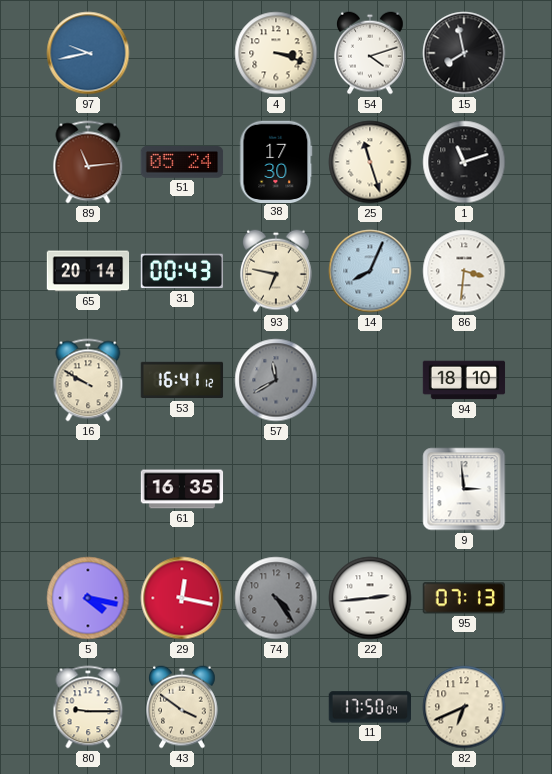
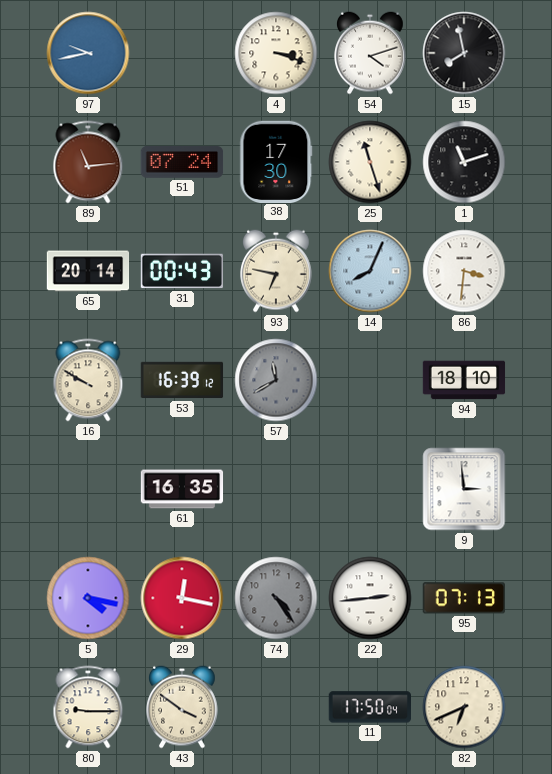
51: 05:24 -> 07:24 (182, 162)
53: 16:41 -> 16:39 (182, 380)
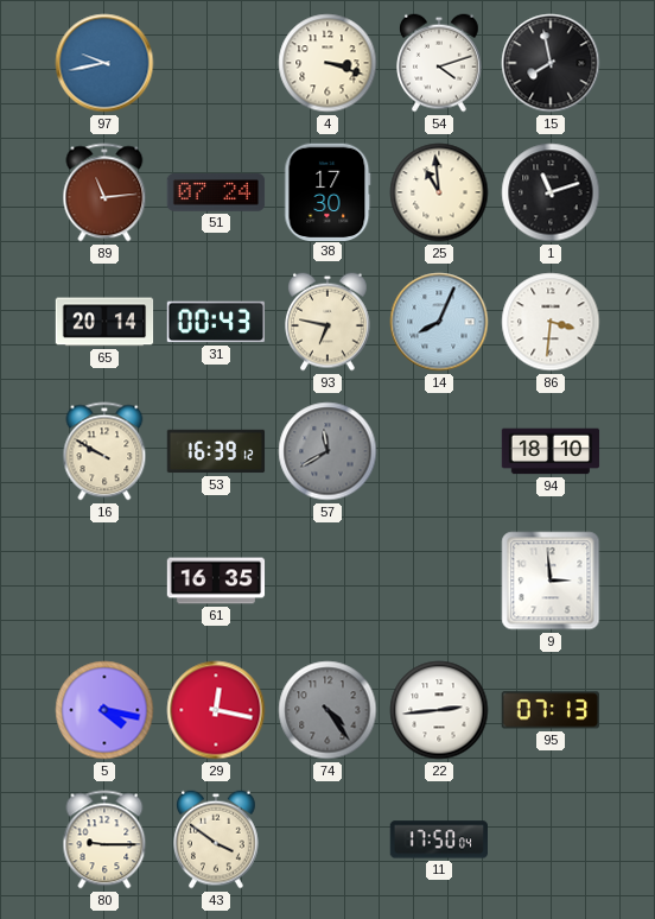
25: 11:27 -> 10:59 (439, 192)
82: 6:41 -> none (464, 707)
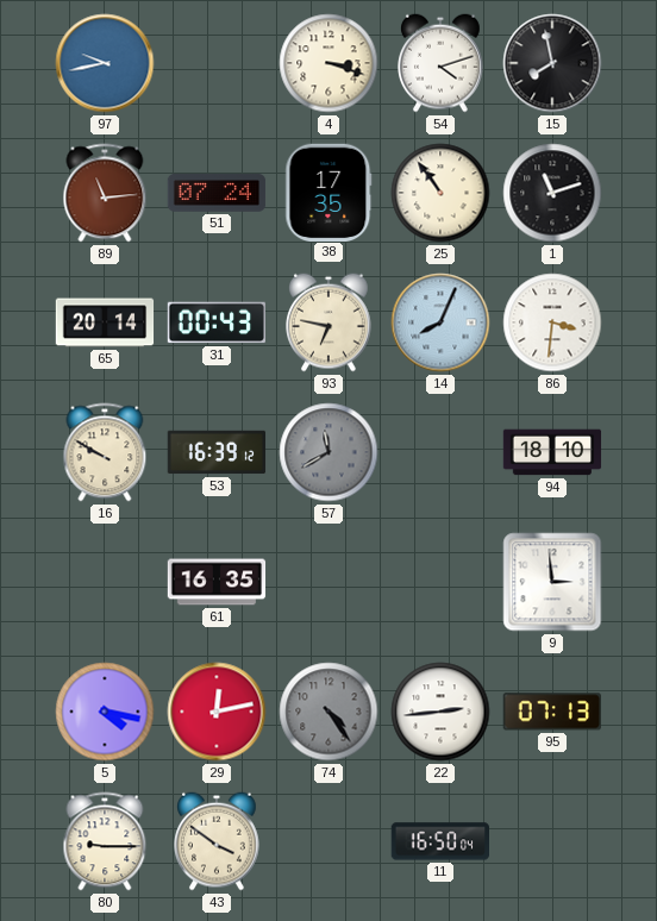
38: 17:30 -> 17:35 (328, 192)
25: 10:59 -> 10:54 (440, 193)
29: 12:17 -> 12:13 (217, 712)
11: 17:50 -> 16:50 (439, 841)
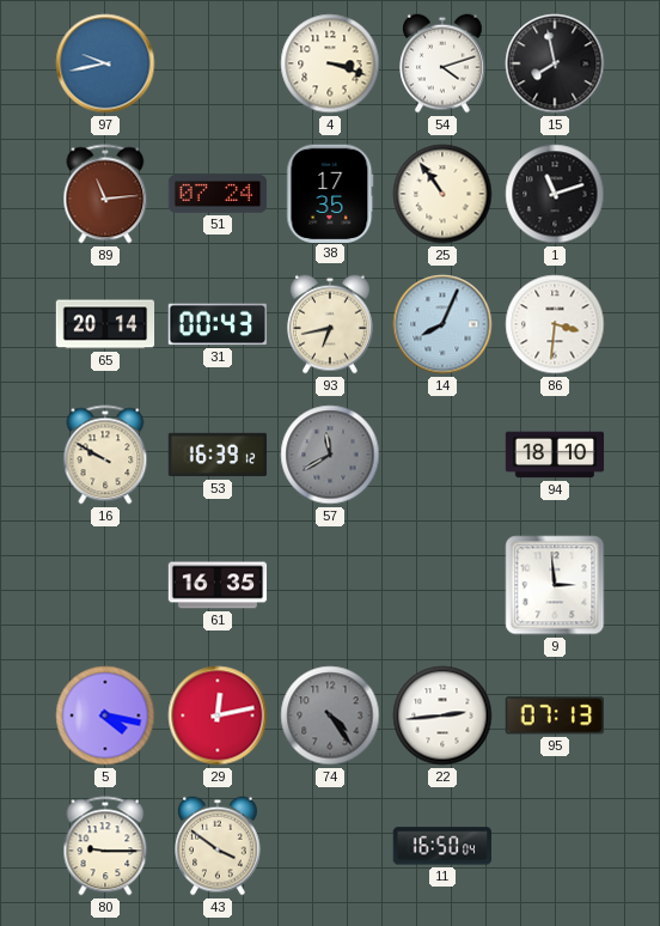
93: 6:47 -> 6:43 (331, 324)
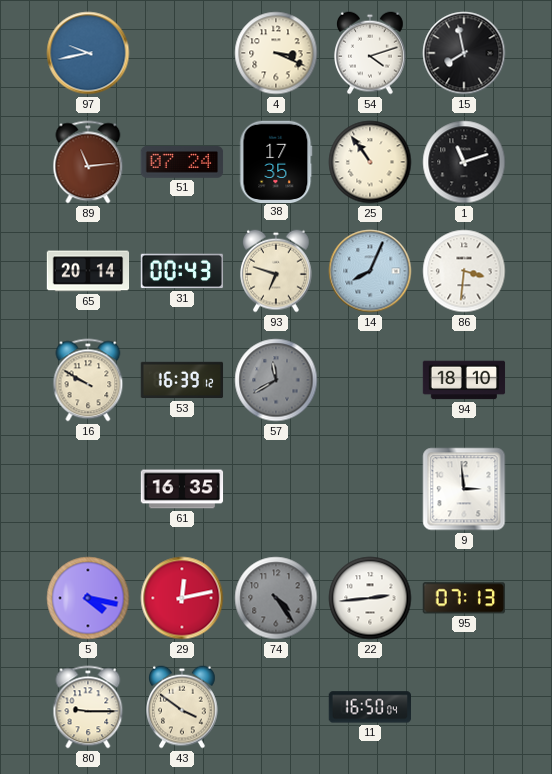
4: 3:18 -> 3:19 (276, 53)
93: 6:43 -> 6:48 (277, 271)
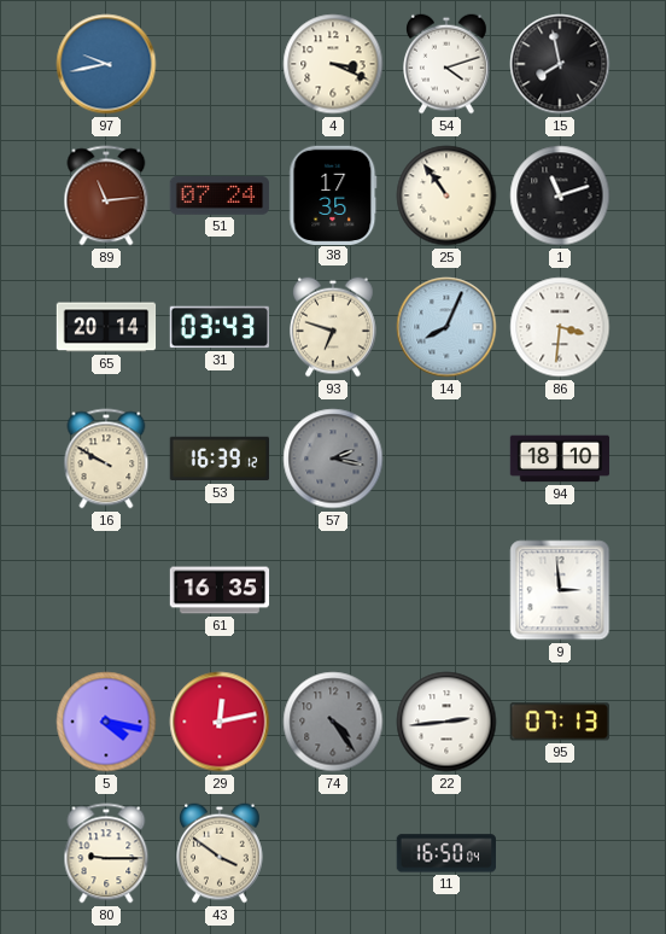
31: 00:43 -> 03:43 (220, 327)
57: 11:40 -> 2:17 (333, 459)
